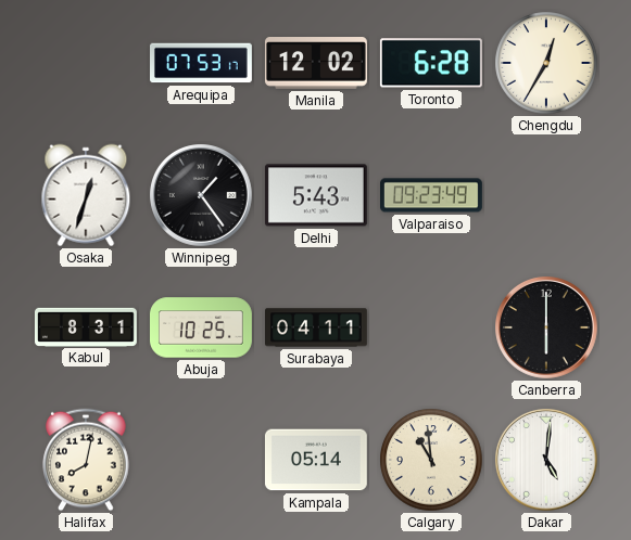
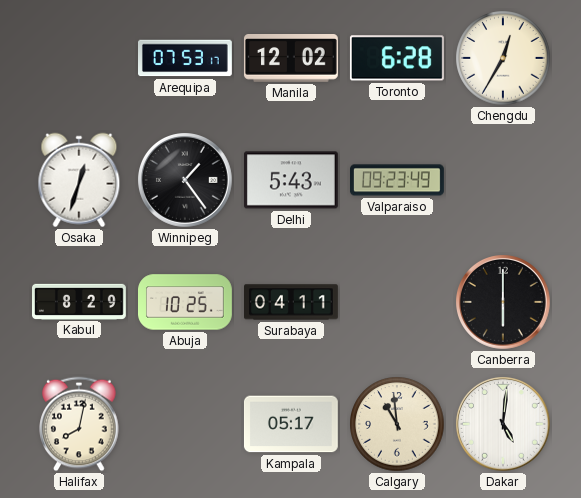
Kabul: 8:31 -> 8:29 (80, 301)
Kampala: 05:14 -> 05:17 (291, 424)
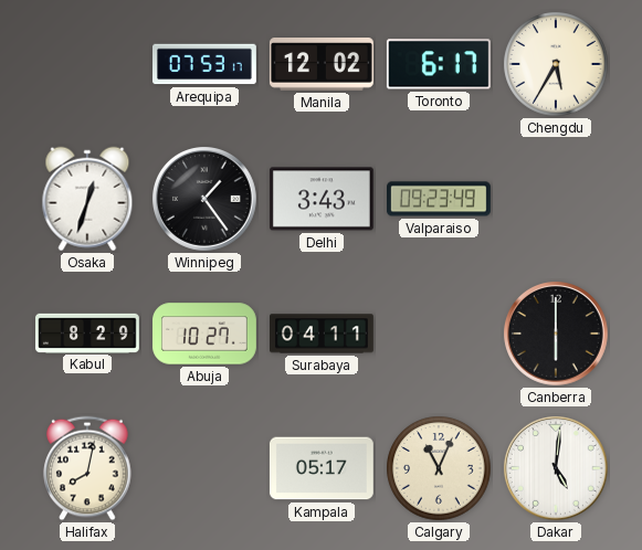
Toronto: 6:28 -> 6:17 (439, 64)
Chengdu: 12:35 -> 5:35 (556, 64)
Delhi: 5:43 -> 3:43 (322, 199)
Abuja: 10:25 -> 10:27 (206, 334)
Calgary: 10:59 -> 11:04 (439, 468)
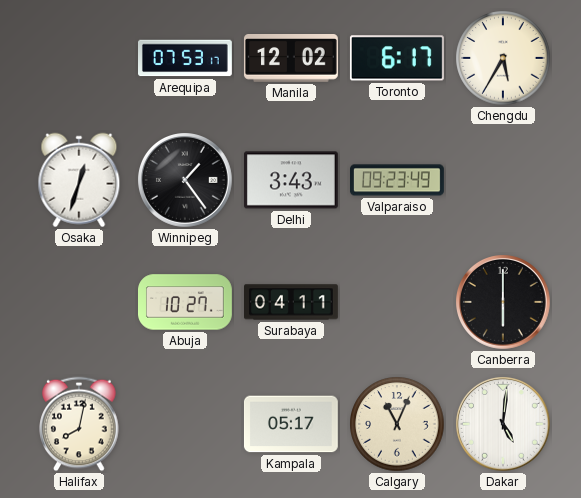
Kabul: 8:29 -> none (88, 332)
